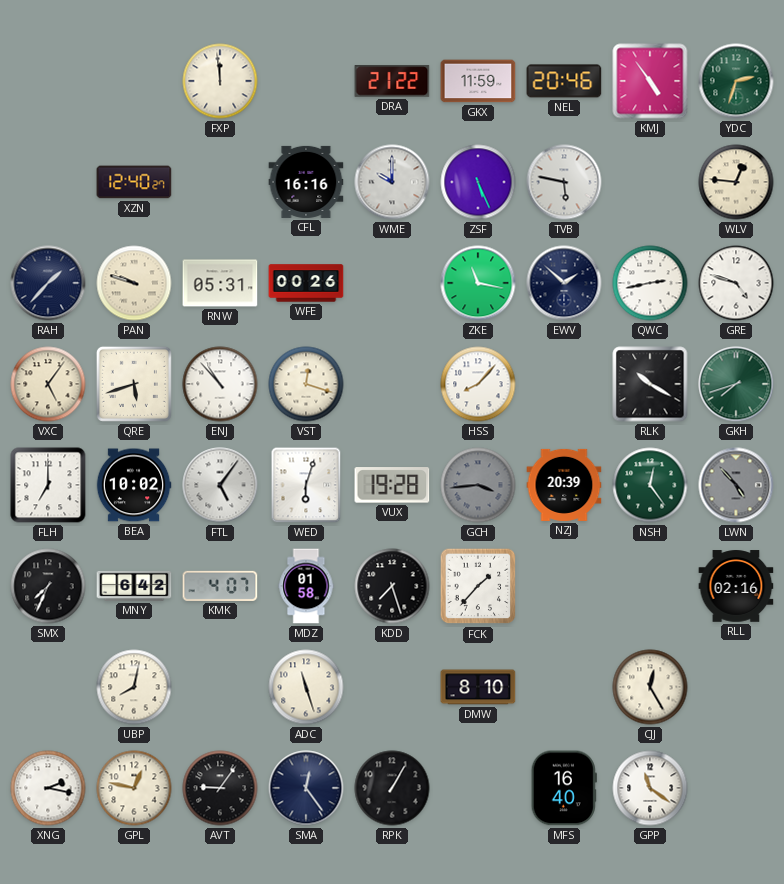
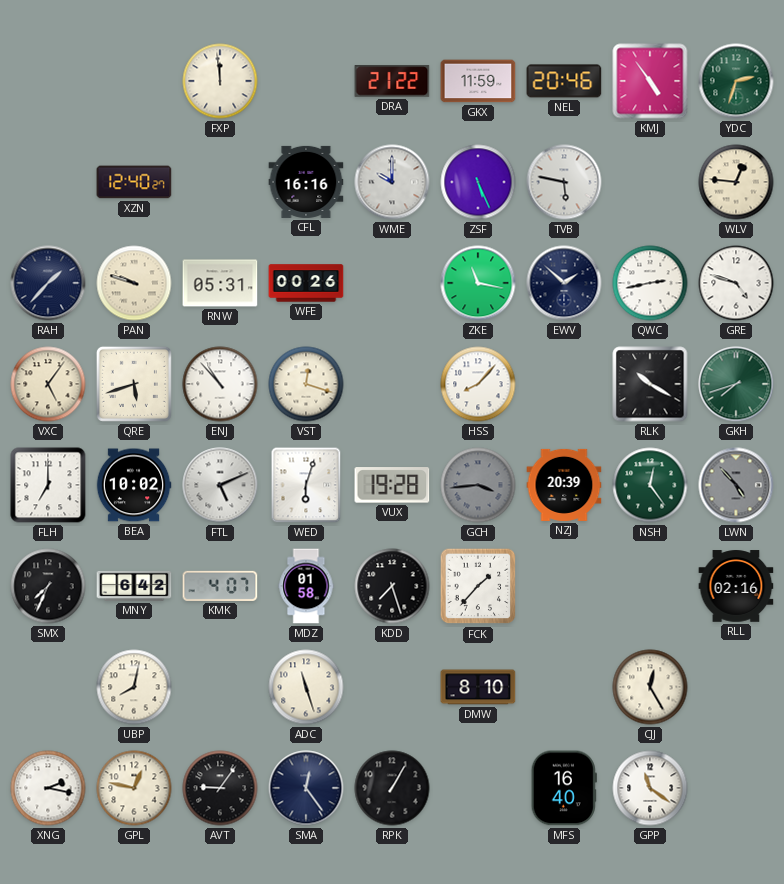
FTL: 5:06 -> 5:11 (220, 485)
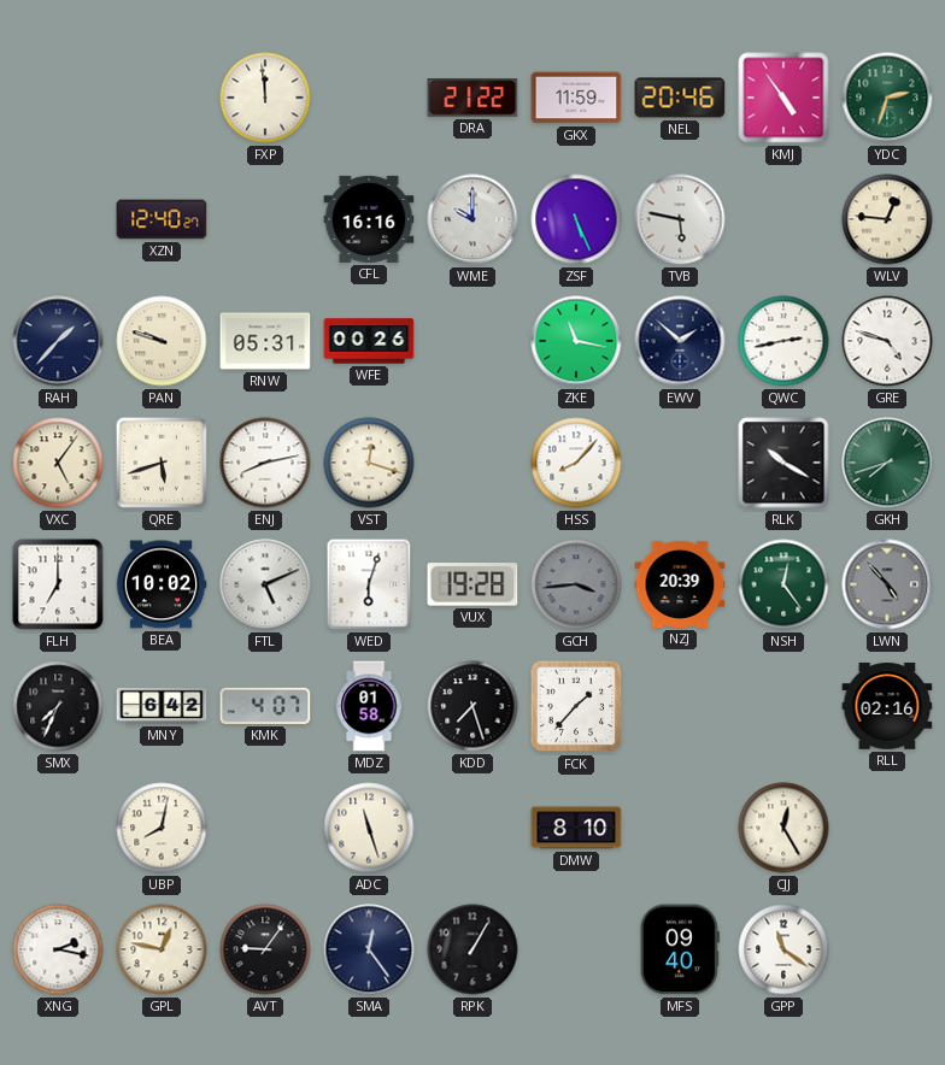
ENJ: 10:53 -> 8:13 (265, 463)
MFS: 16:40 -> 09:40 (680, 949)
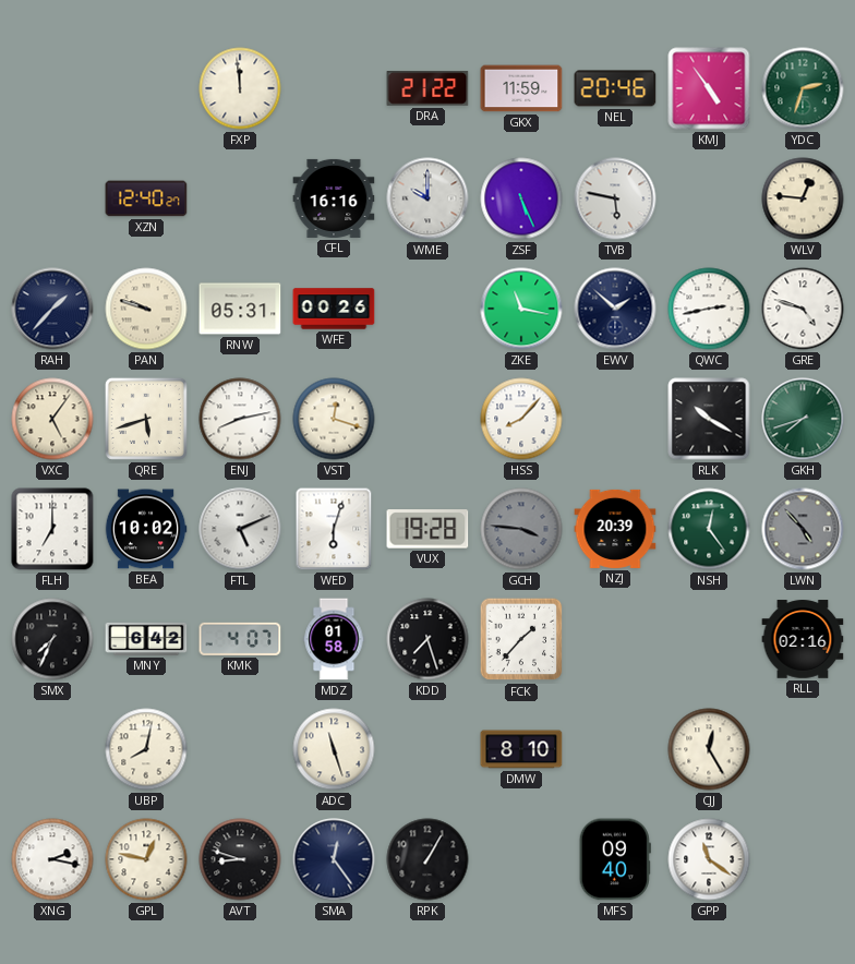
GCH: 3:44 -> 3:46 (521, 529)
AVT: 9:06 -> 8:48 (240, 859)
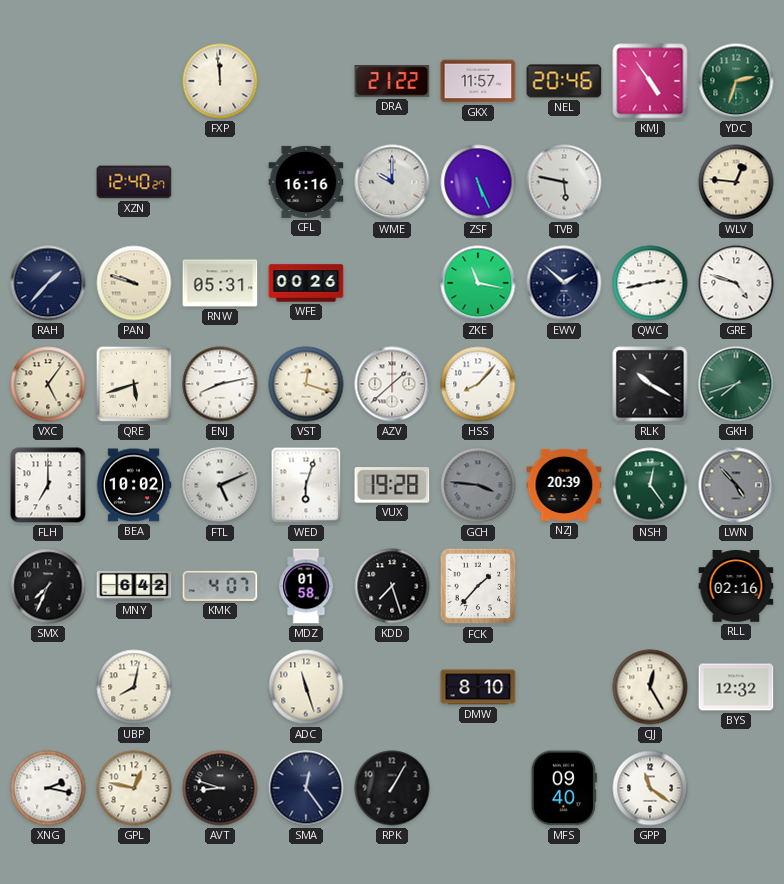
GKX: 11:59 -> 11:57 (478, 81)
AZV: none -> 1:38 (392, 384)
BYS: none -> 12:32 (736, 687)
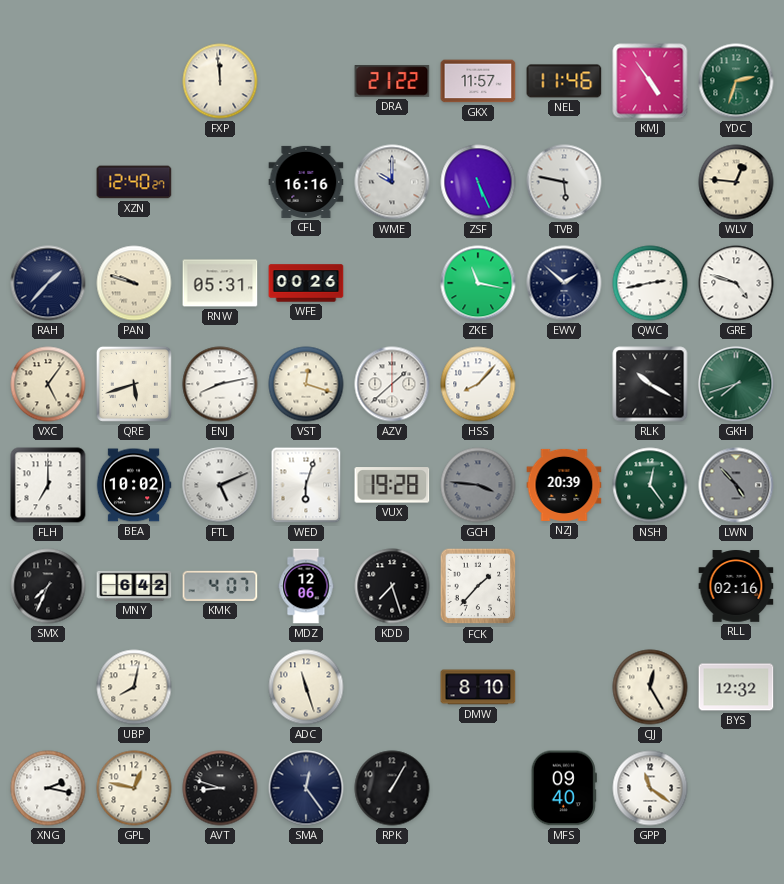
NEL: 20:46 -> 11:46 (564, 81)
MDZ: 01:58 -> 12:06 (306, 586)
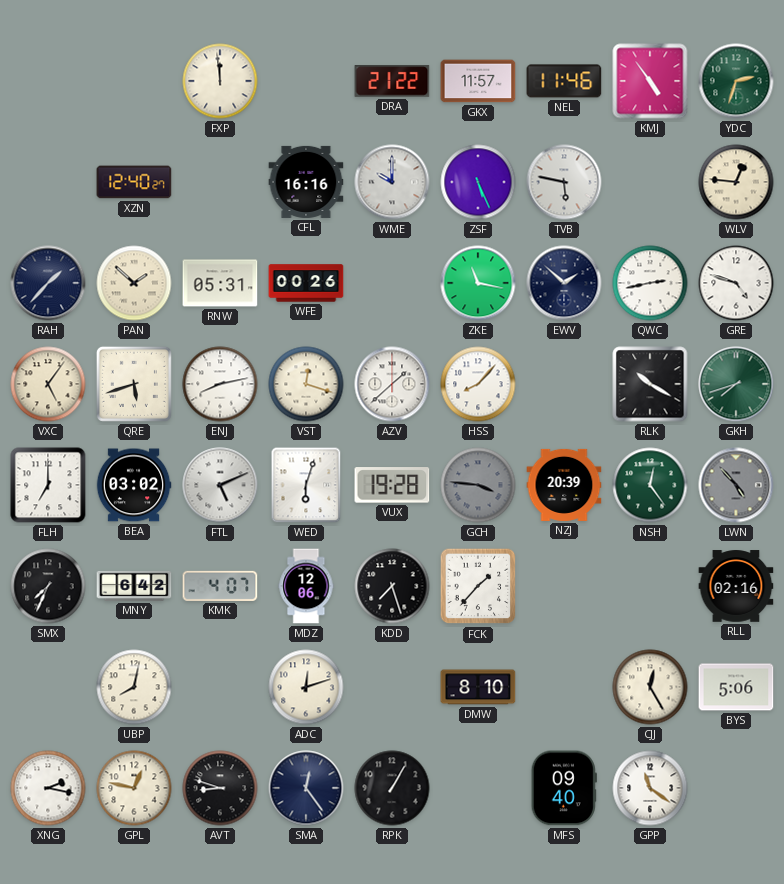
PAN: 9:48 -> 1:52 (134, 283)
BEA: 10:02 -> 03:02 (134, 485)
ADC: 11:27 -> 12:12 (306, 687)
BYS: 12:32 -> 5:06 (736, 687)
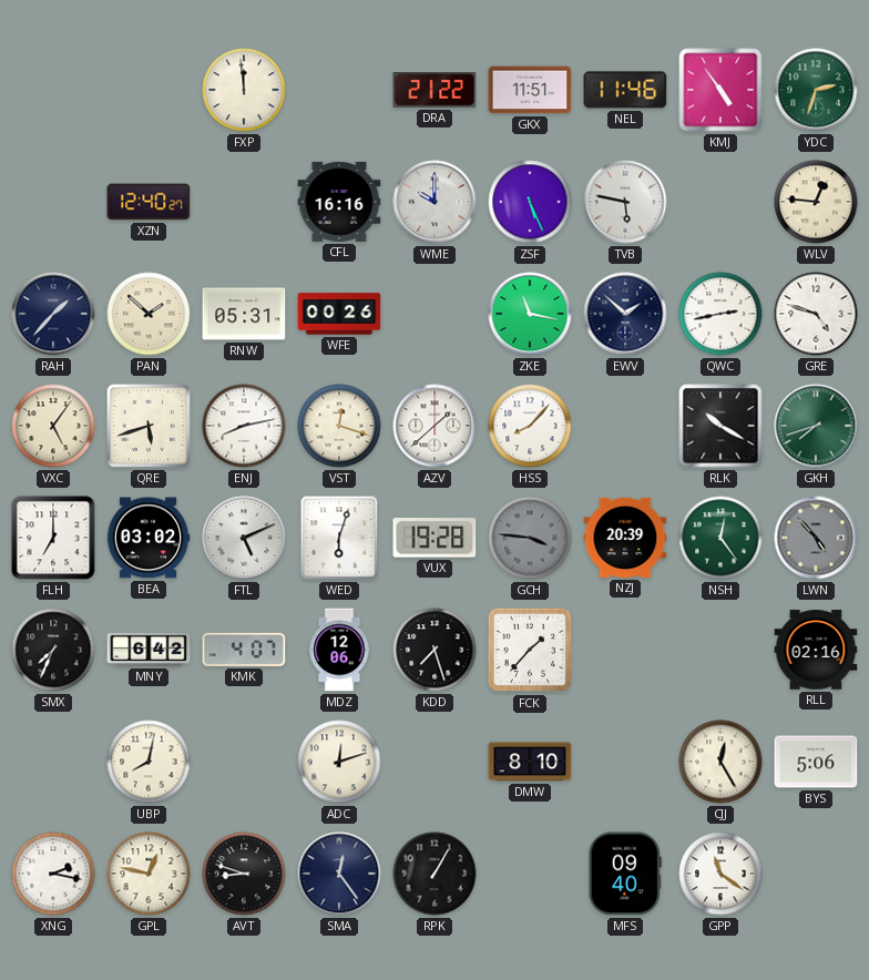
GKX: 11:57 -> 11:51 (530, 90)
